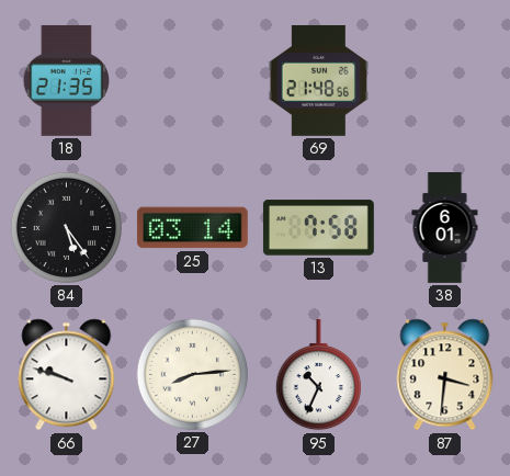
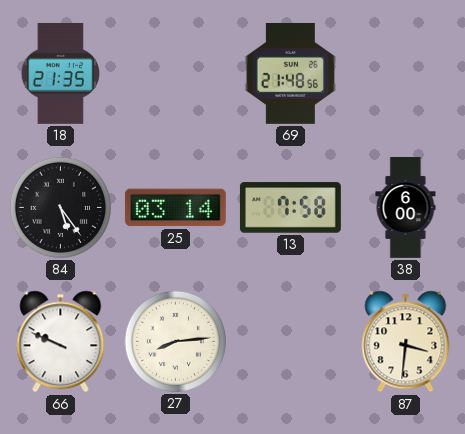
38: 6:01 -> 6:00 (406, 208)
66: 9:48 -> 9:49 (61, 342)
95: 10:34 -> none (318, 375)
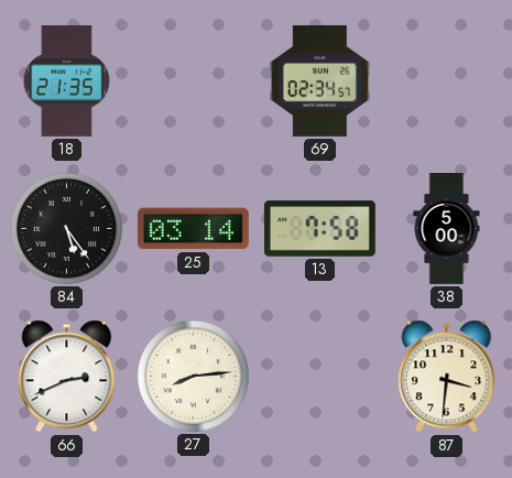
69: 21:48 -> 02:34 (319, 80)
38: 6:00 -> 5:00 (447, 229)
66: 9:49 -> 2:41 (67, 377)
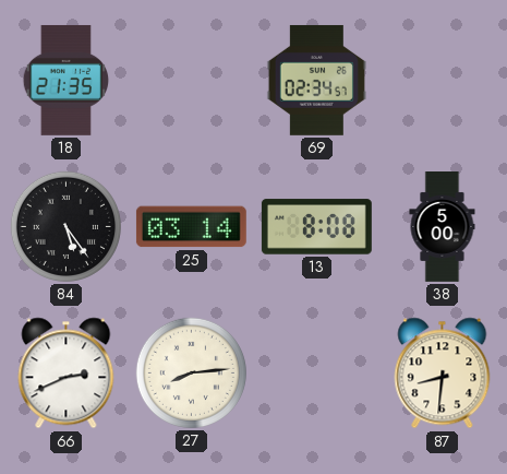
13: 7:58 -> 8:08 (316, 227)
87: 3:31 -> 8:31 (443, 374)
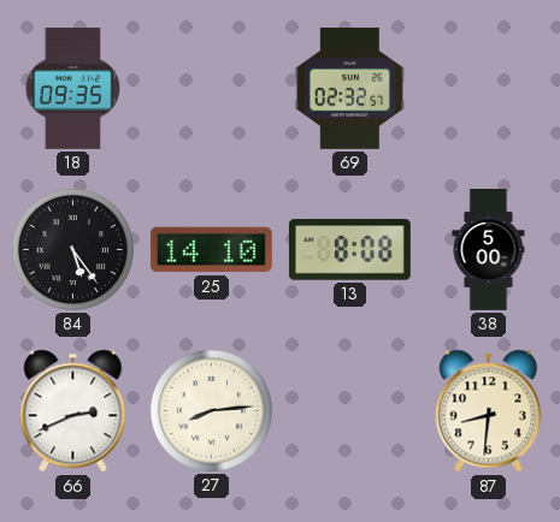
18: 21:35 -> 09:35 (72, 88)
69: 02:34 -> 02:32 (349, 88)
25: 03:14 -> 14:10 (211, 250)
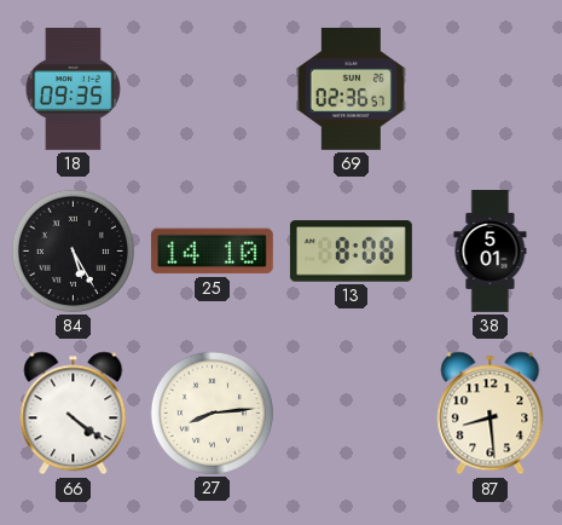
69: 02:32 -> 02:36 (350, 88)
84: 5:24 -> 5:25 (73, 250)
38: 5:00 -> 5:01 (491, 252)
66: 2:41 -> 4:21 (74, 414)
87: 8:31 -> 8:29 (491, 414)
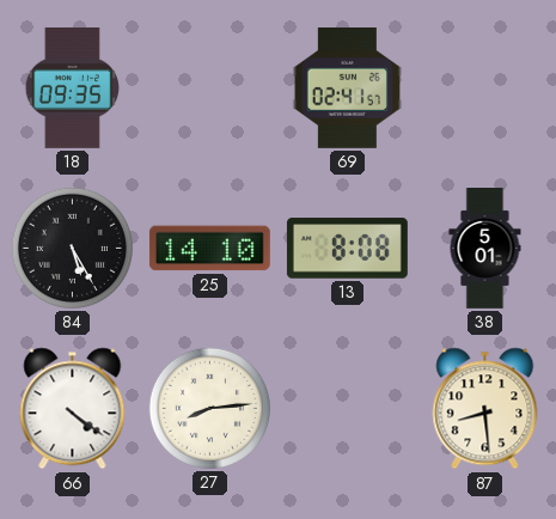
69: 02:36 -> 02:41 (347, 87)
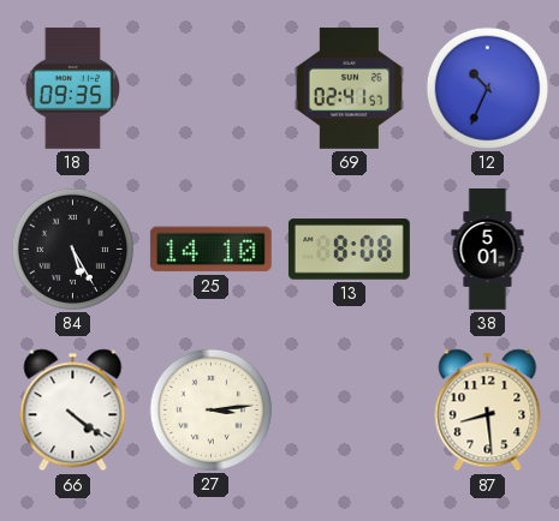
12: none -> 10:34 (487, 88)
27: 8:14 -> 3:14 (210, 409)
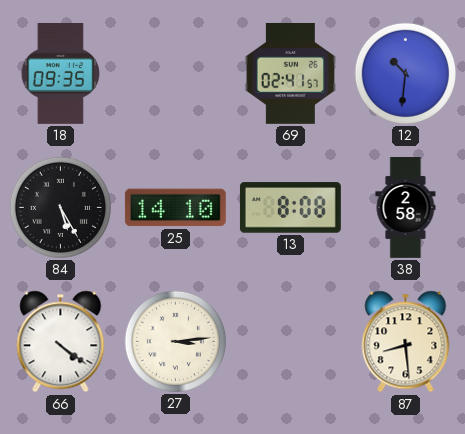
12: 10:34 -> 10:31 (405, 73)
38: 5:01 -> 2:58 (406, 208)
